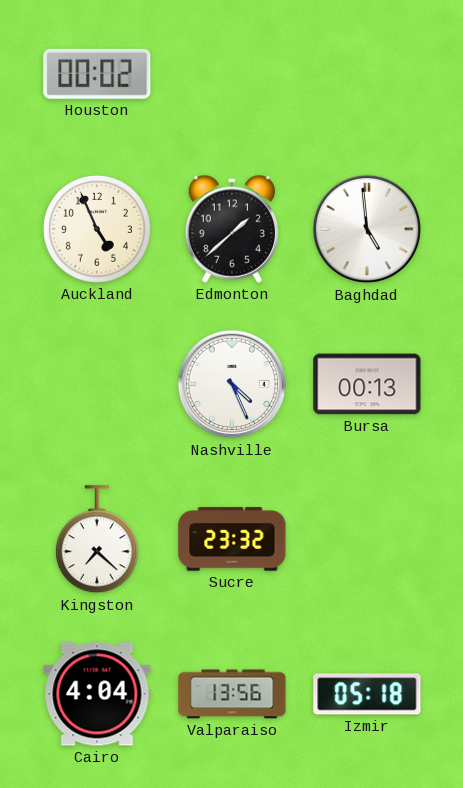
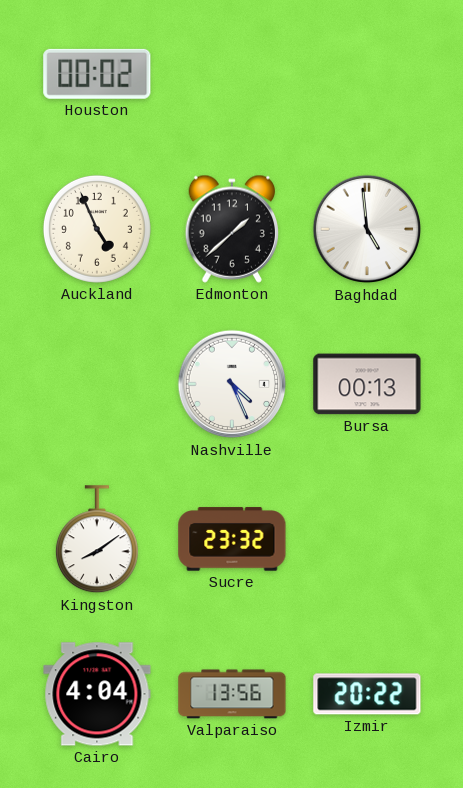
Kingston: 7:22 -> 8:09 (97, 540)
Izmir: 05:18 -> 20:22 (367, 694)
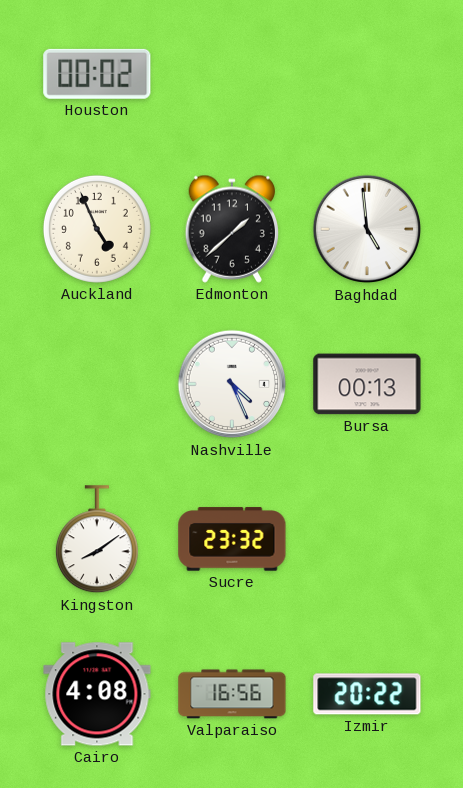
Cairo: 4:04 -> 4:08 (97, 694)
Valparaiso: 13:56 -> 16:56 (232, 694)
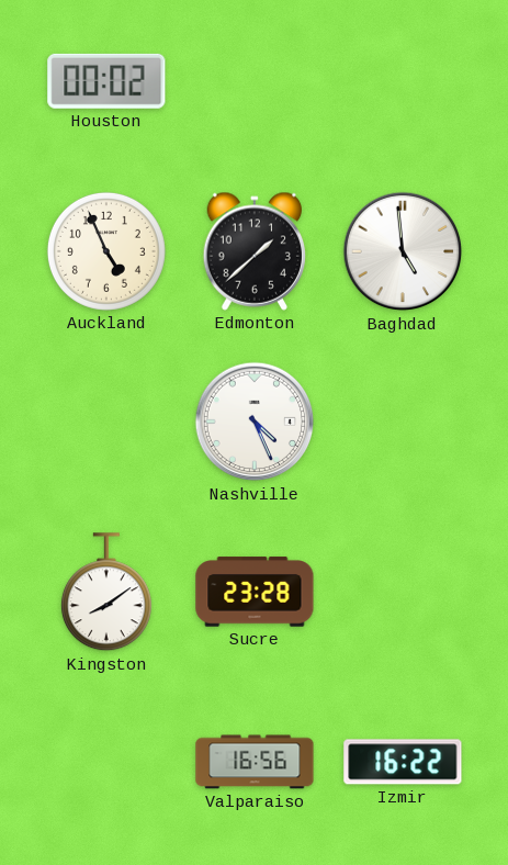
Bursa: 00:13 -> none (367, 384)
Sucre: 23:32 -> 23:28 (255, 592)
Cairo: 4:08 -> none (97, 694)
Izmir: 20:22 -> 16:22 (403, 762)
